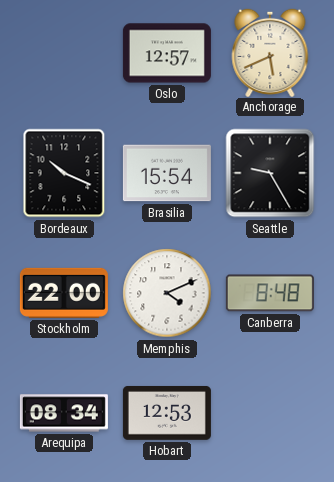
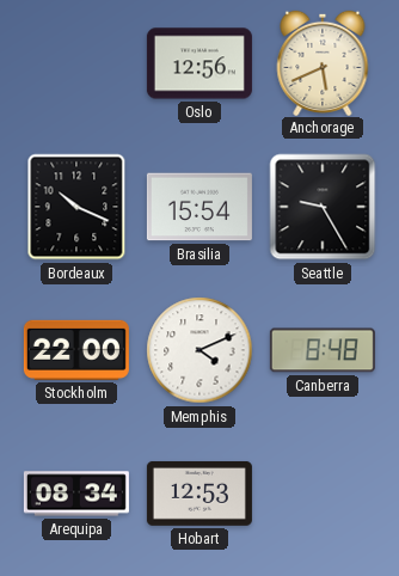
Oslo: 12:57 -> 12:56 (199, 63)
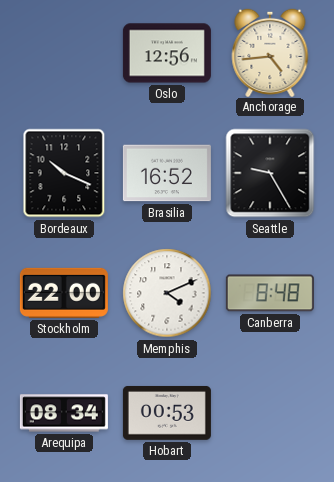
Anchorage: 5:41 -> 4:44 (270, 52)
Brasilia: 15:54 -> 16:52 (167, 173)
Hobart: 12:53 -> 00:53 (167, 413)
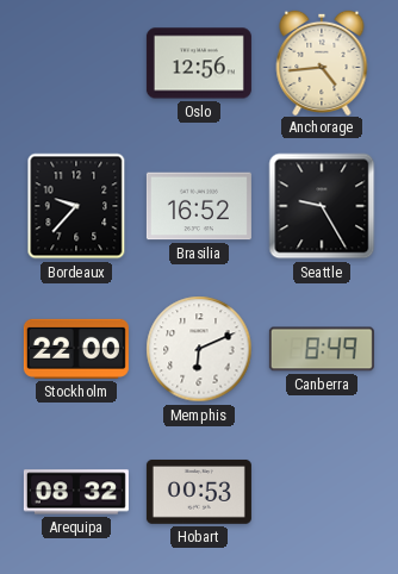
Bordeaux: 10:19 -> 9:37 (76, 206)
Memphis: 4:11 -> 6:11 (199, 349)
Canberra: 8:48 -> 8:49 (322, 349)
Arequipa: 08:34 -> 08:32 (76, 492)
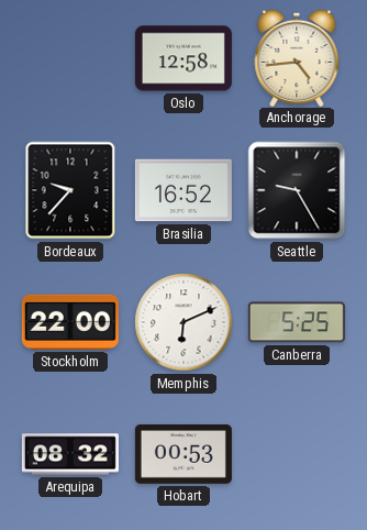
Oslo: 12:56 -> 12:58 (183, 58)
Canberra: 8:49 -> 5:25 (297, 322)
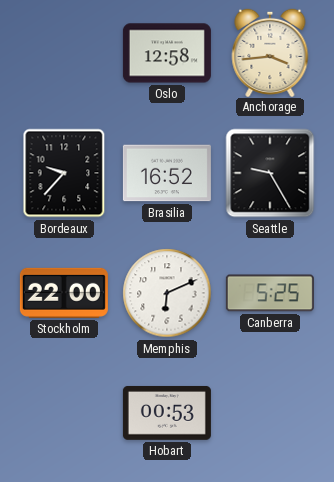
Anchorage: 4:44 -> 3:44 (270, 52)
Arequipa: 08:32 -> none (70, 454)
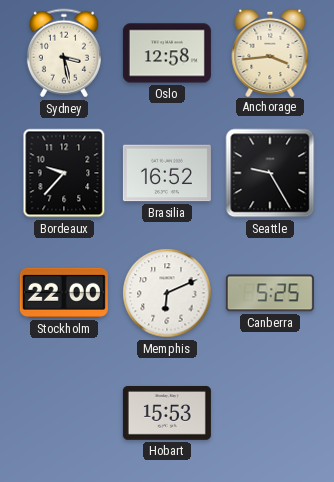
Sydney: none -> 3:28 (64, 53)
Hobart: 00:53 -> 15:53 (167, 413)
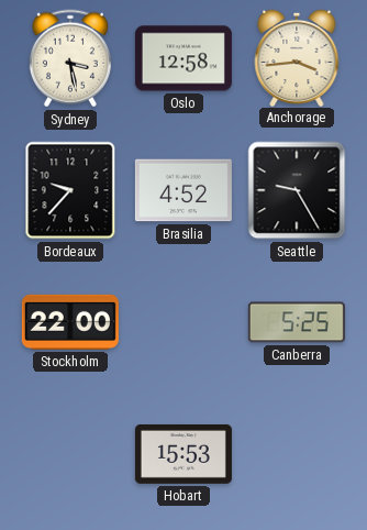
Brasilia: 16:52 -> 4:52 (183, 190)
Memphis: 6:11 -> none (167, 293)
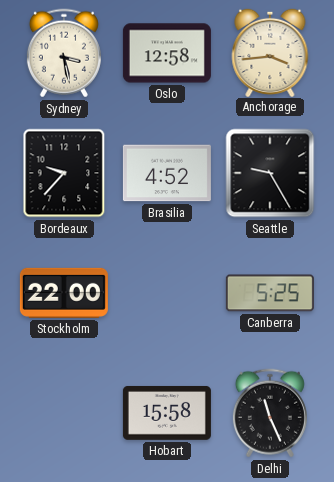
Hobart: 15:53 -> 15:58 (167, 413)
Delhi: none -> 11:26 (270, 413)
